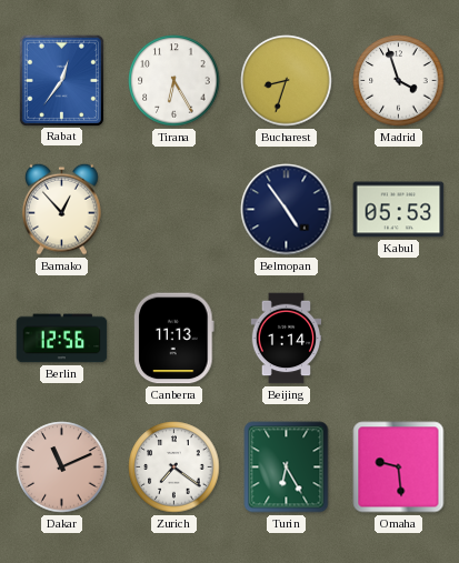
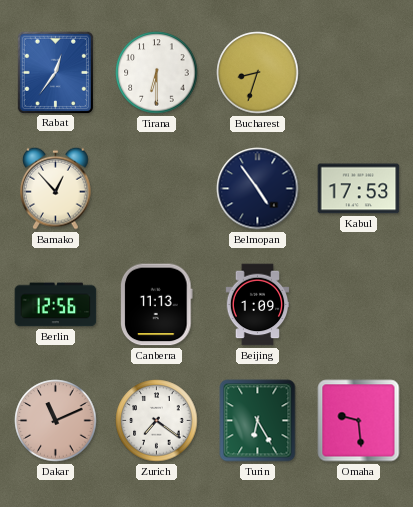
Tirana: 6:25 -> 6:30 (157, 73)
Madrid: 3:57 -> none (399, 81)
Kabul: 05:53 -> 17:53 (359, 189)
Beijing: 1:14 -> 1:09 (258, 305)
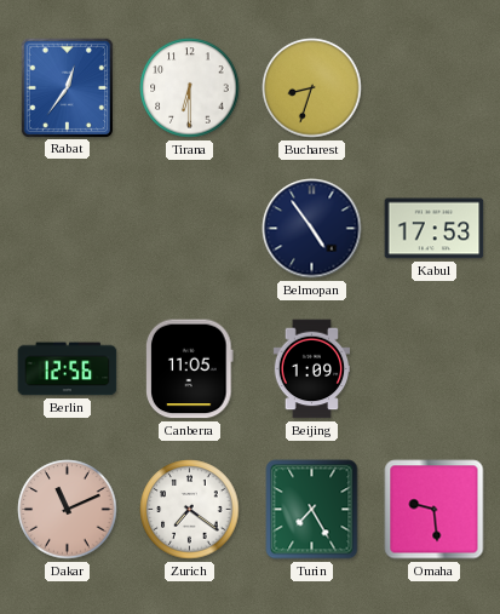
Bamako: 12:53 -> none (56, 188)
Canberra: 11:13 -> 11:05 (190, 369)
Turin: 6:25 -> 7:25 (312, 510)
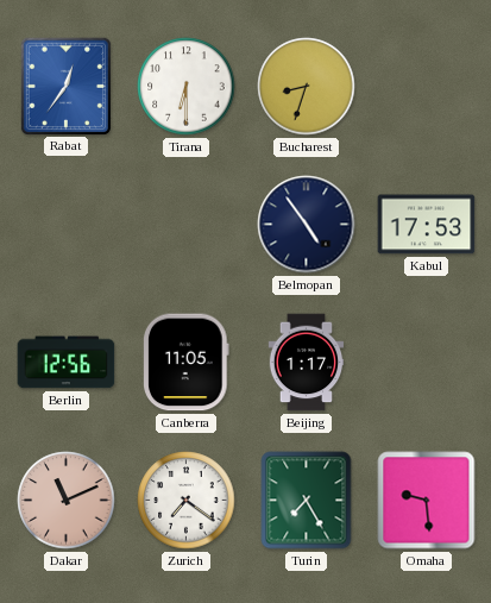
Beijing: 1:09 -> 1:17 (307, 363)
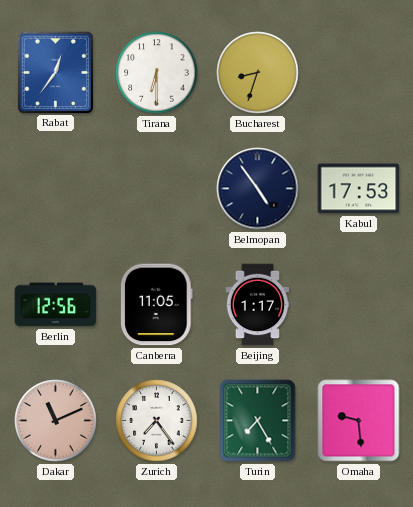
Zurich: 7:21 -> 7:24 (157, 421)
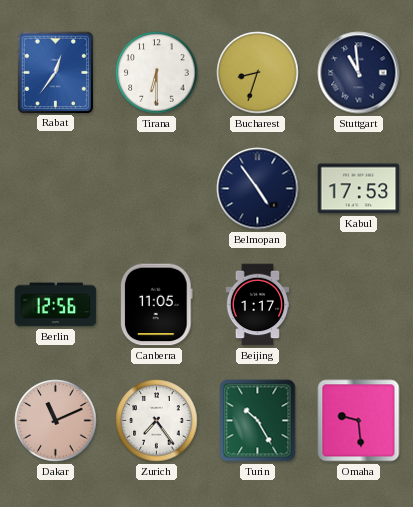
Stuttgart: none -> 10:59 (359, 73)
Turin: 7:25 -> 10:25 (258, 421)
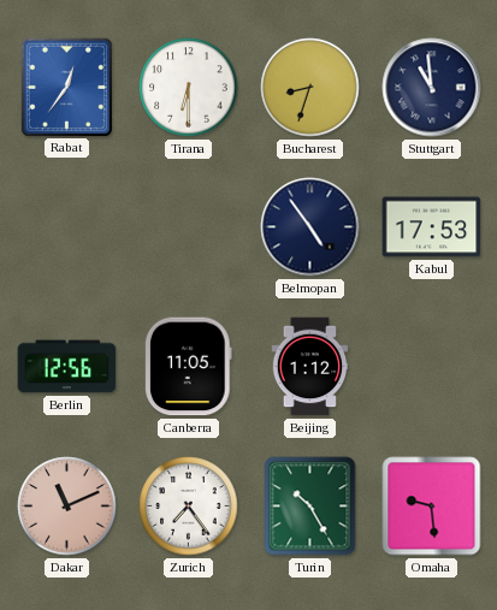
Beijing: 1:17 -> 1:12 (310, 367)
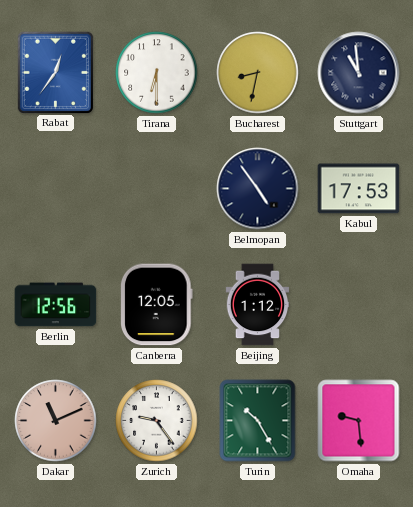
Bucharest: 8:33 -> 8:32 (258, 73)
Canberra: 11:05 -> 12:05 (157, 305)
Zurich: 7:24 -> 9:24 (157, 421)
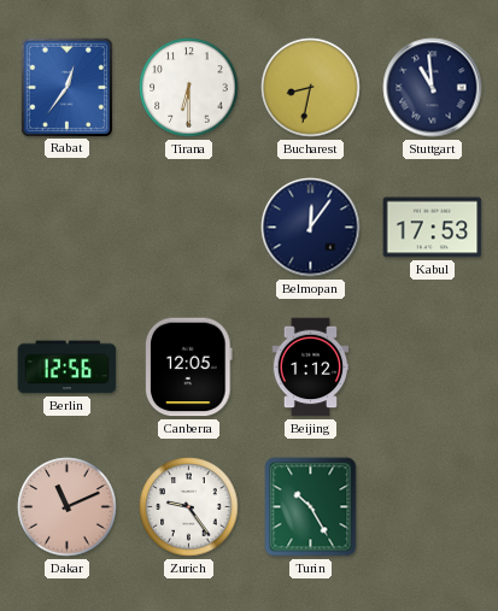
Belmopan: 4:54 -> 12:06 (311, 228)
Omaha: 9:29 -> none (359, 421)
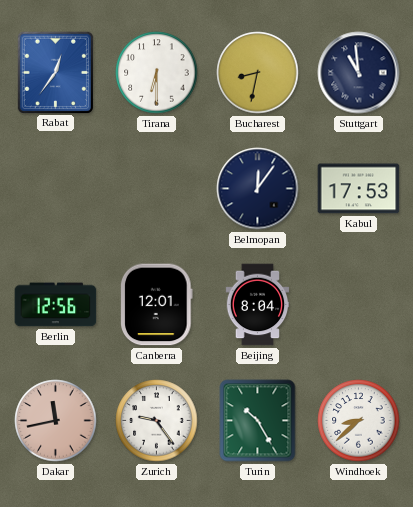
Canberra: 12:05 -> 12:01 (157, 305)
Beijing: 1:12 -> 8:04 (258, 305)
Dakar: 11:11 -> 11:43 (56, 421)
Windhoek: none -> 8:38 (359, 421)
